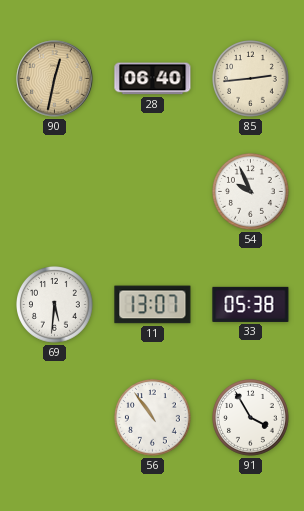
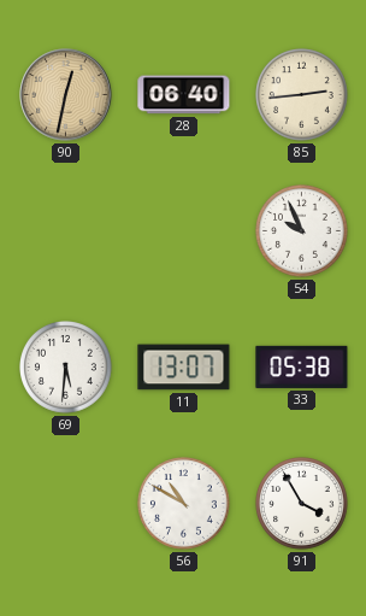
56: 10:54 -> 10:50 (184, 504)
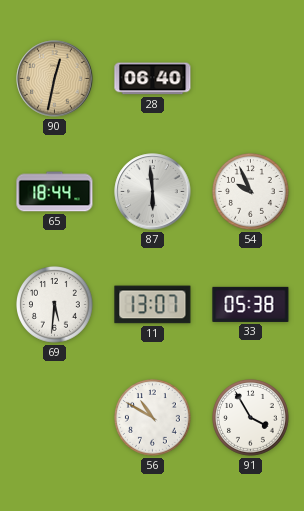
85: 2:44 -> none (302, 95)
65: none -> 18:44 (55, 192)
87: none -> 5:59 (153, 192)
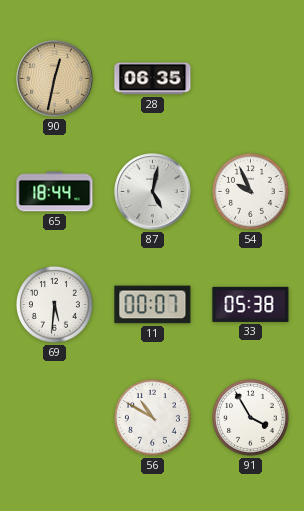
28: 06:40 -> 06:35 (153, 79)
87: 5:59 -> 5:02 (153, 192)
11: 13:07 -> 00:07 (153, 305)
